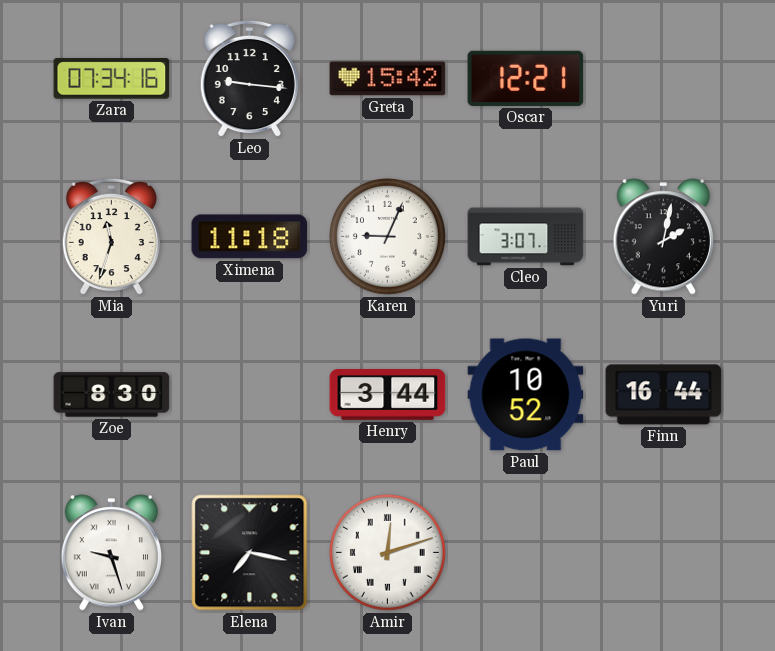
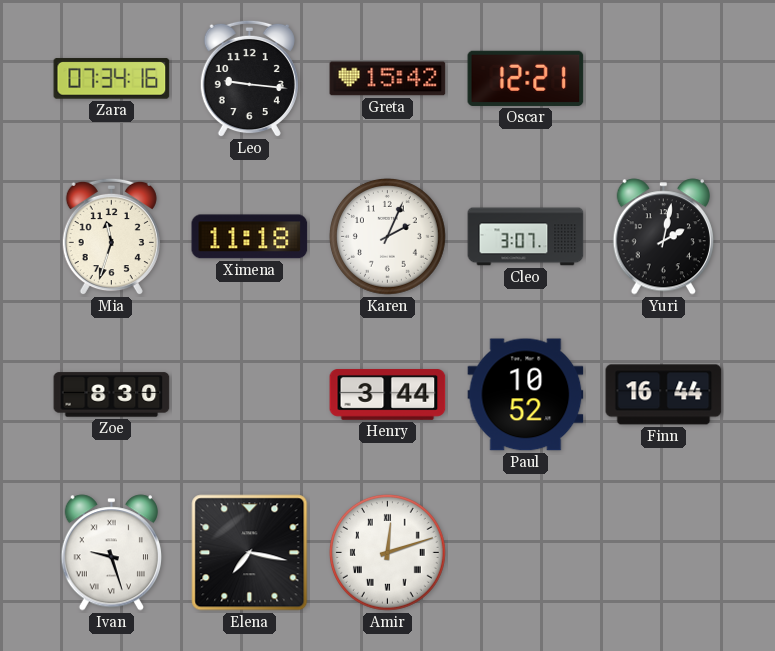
Karen: 9:04 -> 2:04 (388, 237)
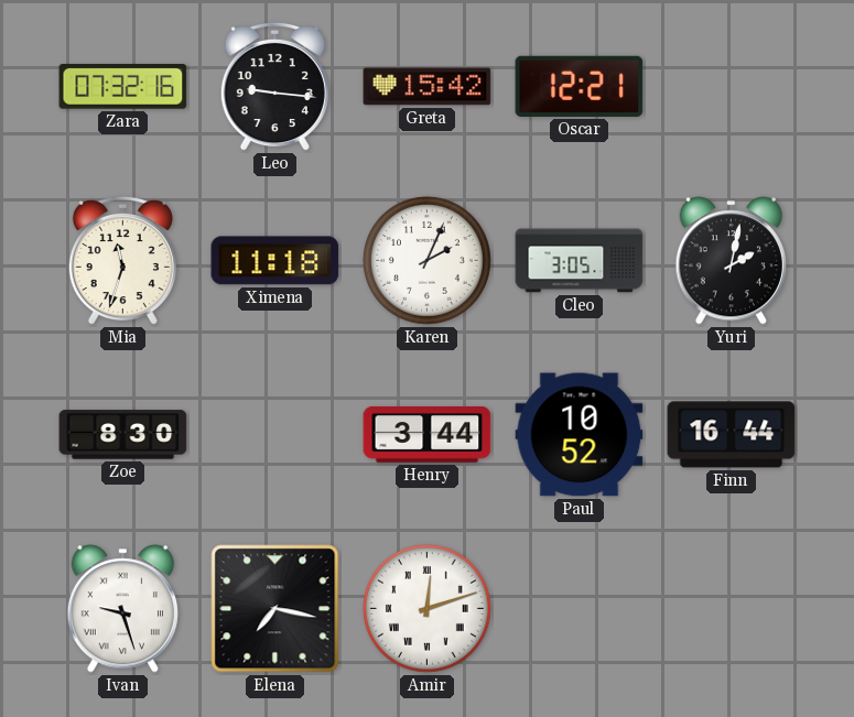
Zara: 07:34 -> 07:32 (123, 87)
Cleo: 3:07 -> 3:05 (580, 261)
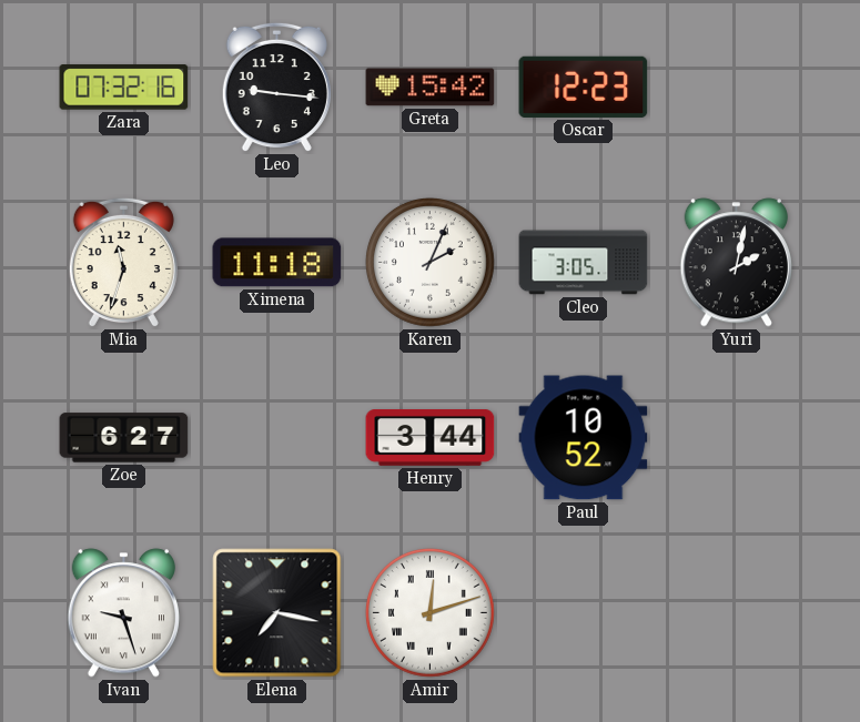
Oscar: 12:21 -> 12:23 (584, 87)
Zoe: 8:30 -> 6:27 (124, 438)
Finn: 16:44 -> none (732, 435)
